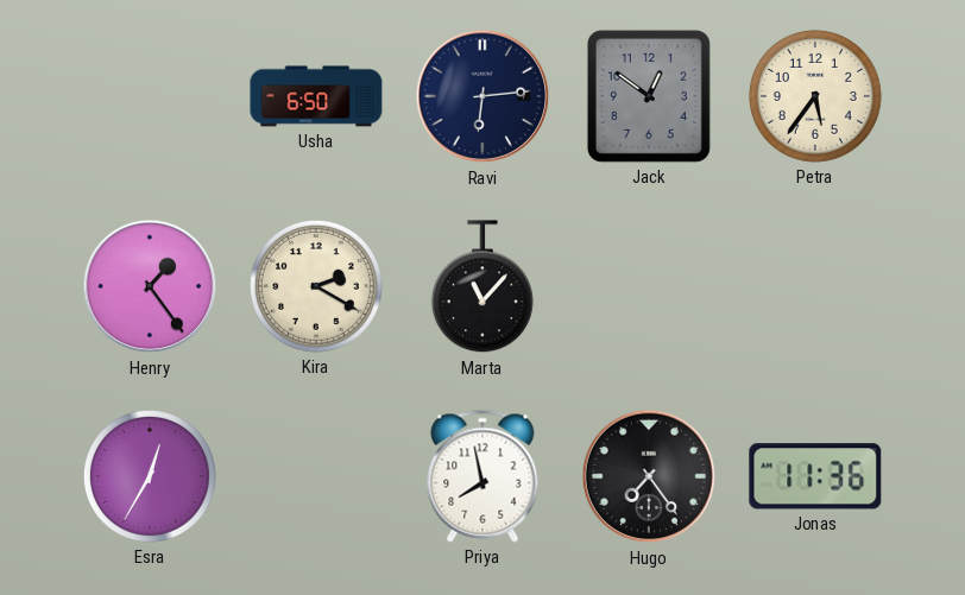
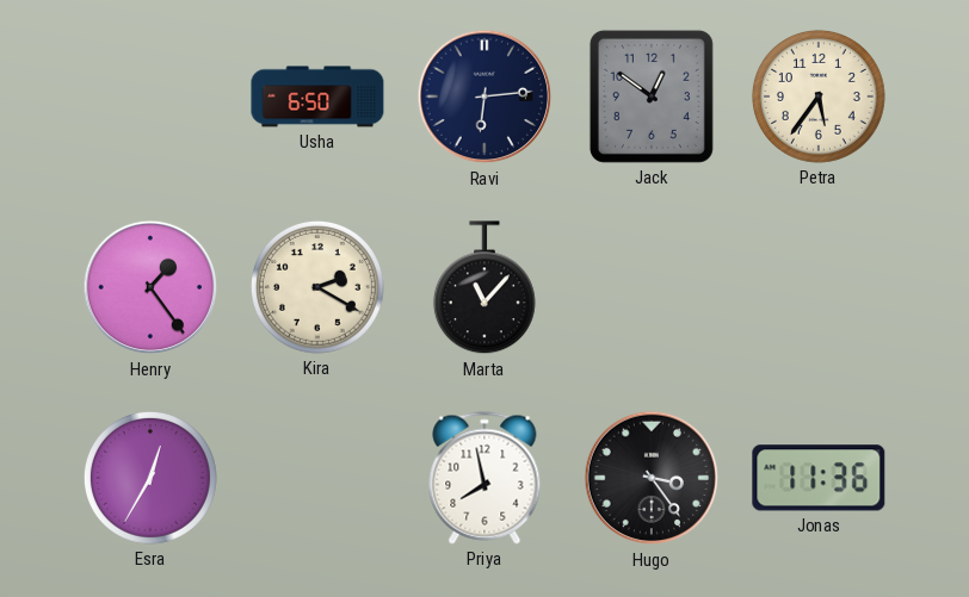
Hugo: 7:24 -> 3:24 (652, 478)
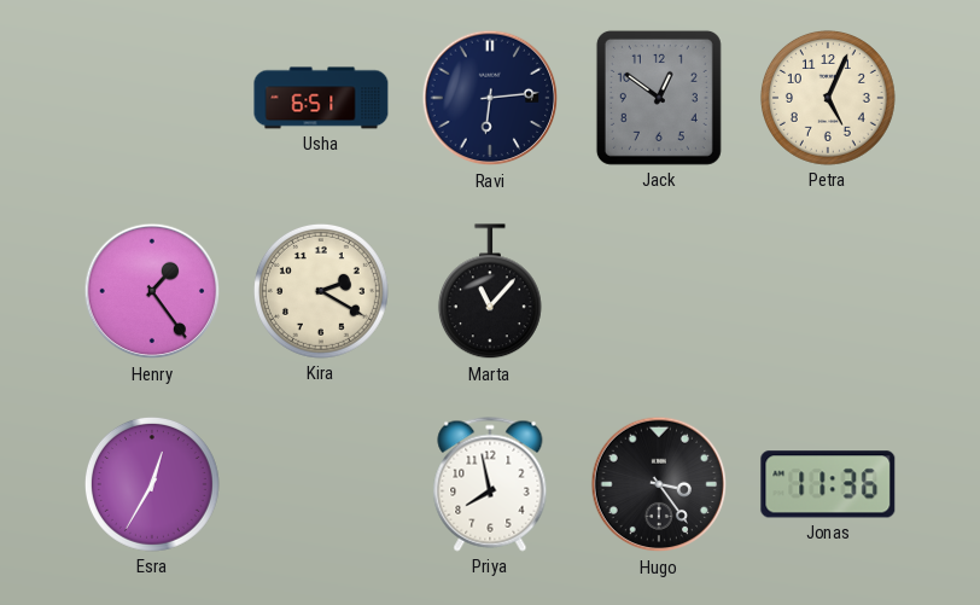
Usha: 6:50 -> 6:51 (321, 98)
Petra: 5:36 -> 5:04 (828, 98)
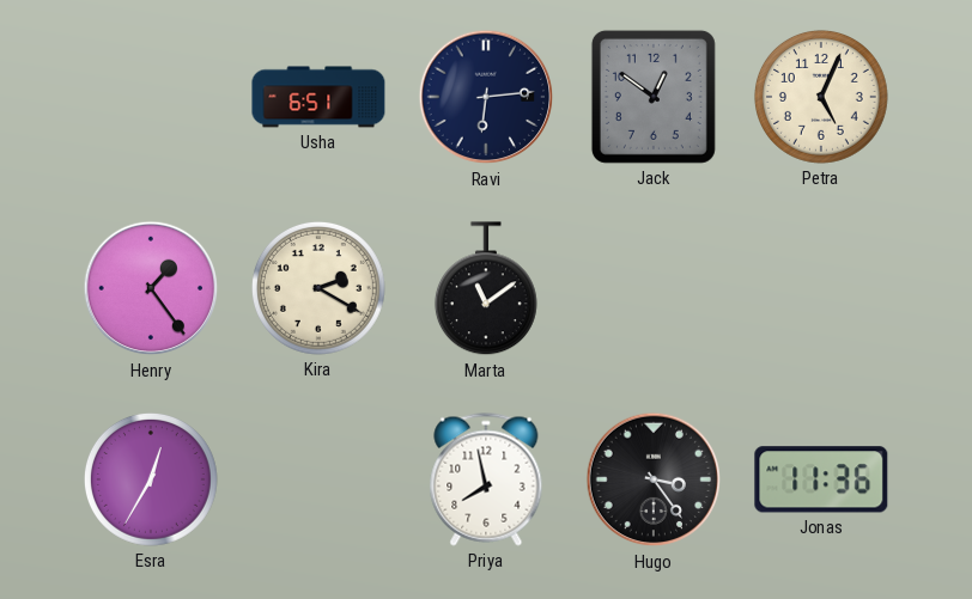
Marta: 11:07 -> 11:09 (486, 289)
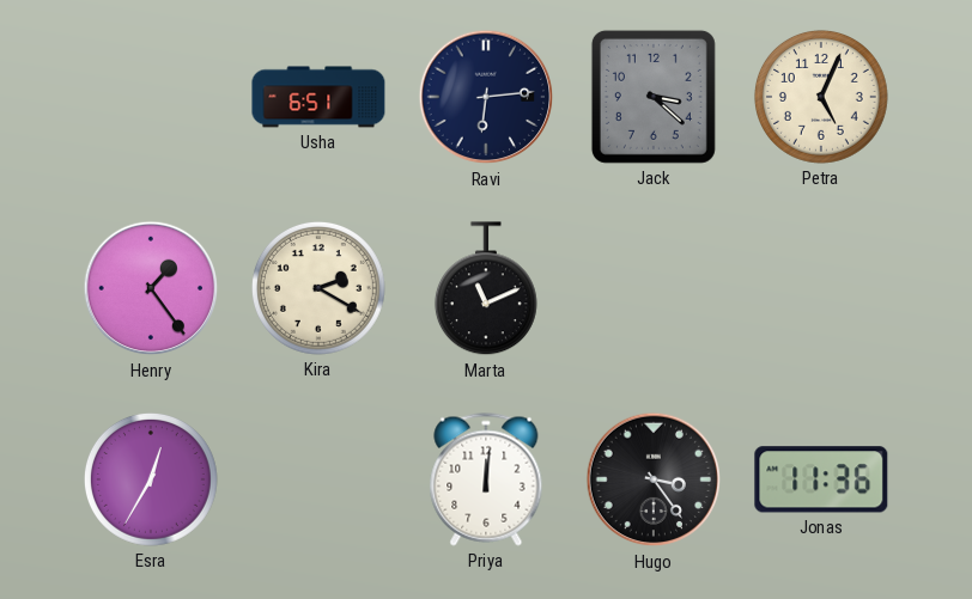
Jack: 12:51 -> 3:22 (654, 97)
Marta: 11:09 -> 11:11 (486, 289)
Priya: 7:58 -> 12:01 (486, 479)
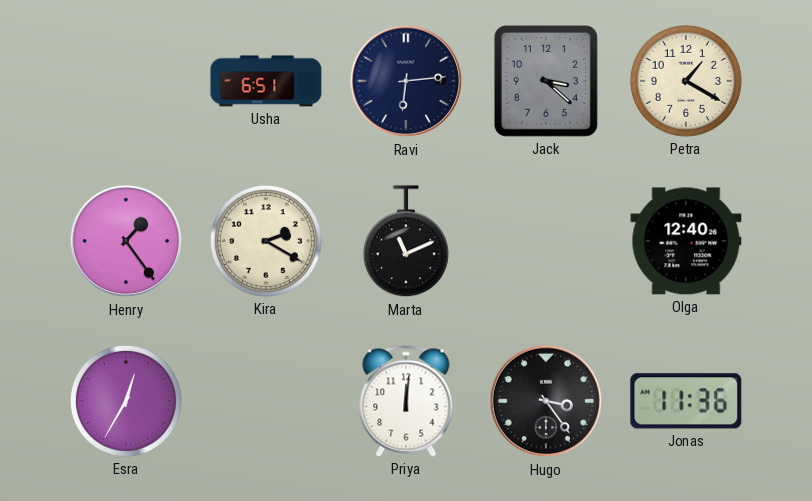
Petra: 5:04 -> 1:20 (686, 81)
Olga: none -> 12:40 (686, 241)
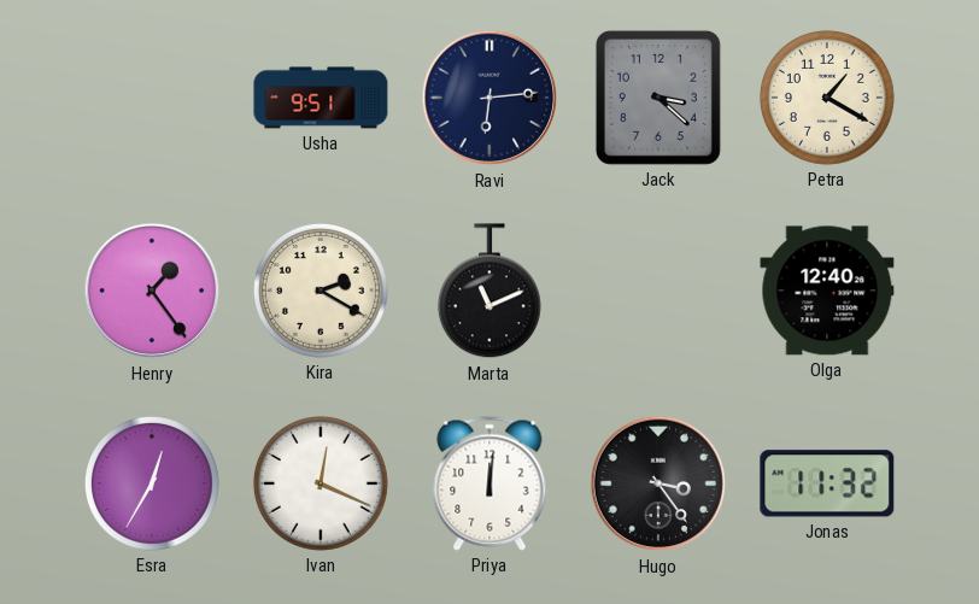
Usha: 6:51 -> 9:51 (321, 98)
Ivan: none -> 12:19 (321, 483)
Jonas: 11:36 -> 11:32 (827, 483)
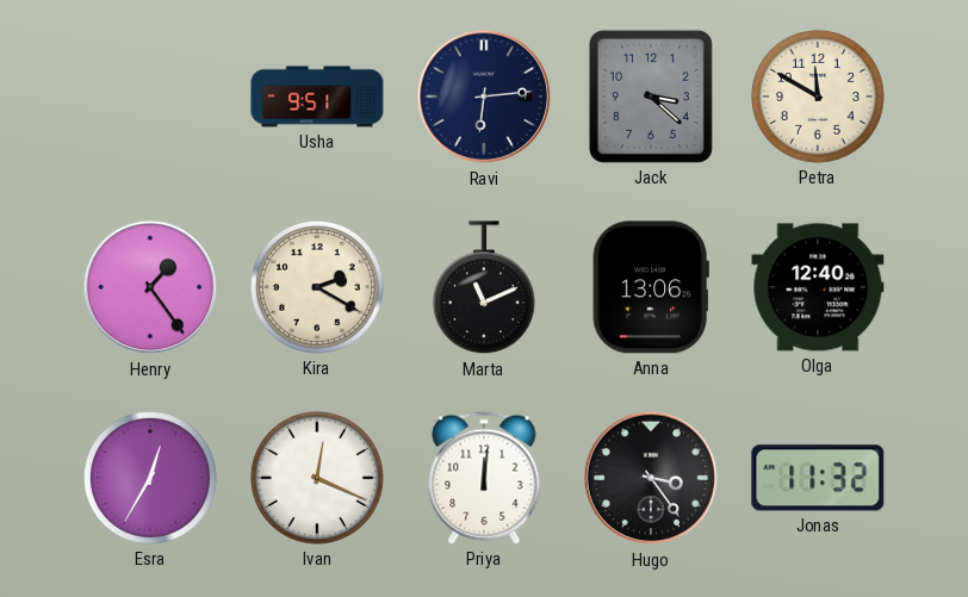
Petra: 1:20 -> 11:50 (818, 97)
Anna: none -> 13:06 (651, 287)
